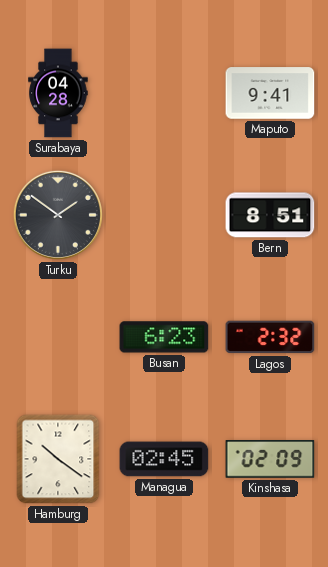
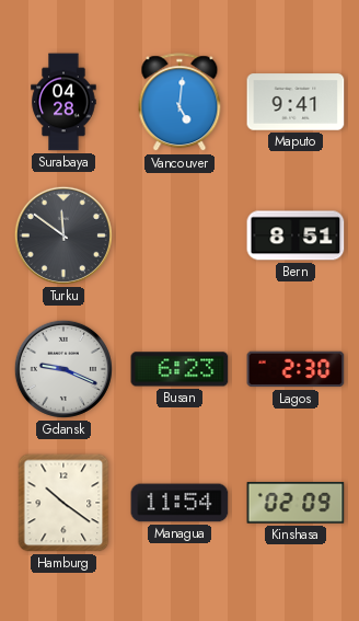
Vancouver: none -> 5:01 (179, 103)
Turku: 1:51 -> 11:51 (63, 235)
Gdansk: none -> 9:19 (63, 369)
Lagos: 2:32 -> 2:30 (296, 369)
Managua: 02:45 -> 11:54 (179, 503)
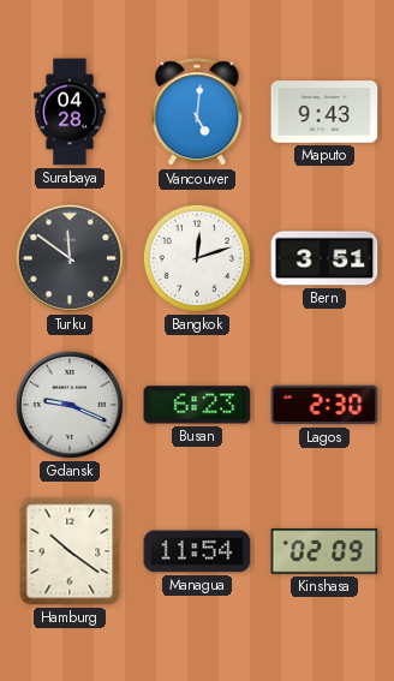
Maputo: 9:41 -> 9:43 (324, 112)
Bangkok: none -> 12:12 (197, 258)
Bern: 8:51 -> 3:51 (324, 258)
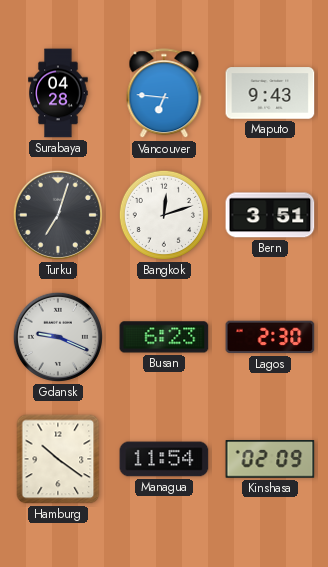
Vancouver: 5:01 -> 6:46 (164, 94)
Turku: 11:51 -> 7:03 (58, 215)
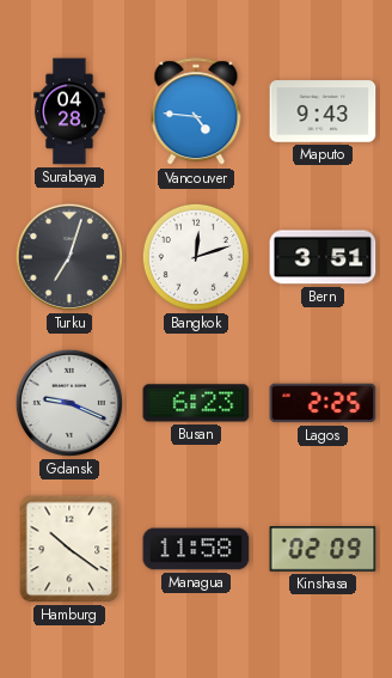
Vancouver: 6:46 -> 4:46 (196, 112)
Lagos: 2:30 -> 2:25 (323, 403)
Managua: 11:54 -> 11:58 (196, 549)
